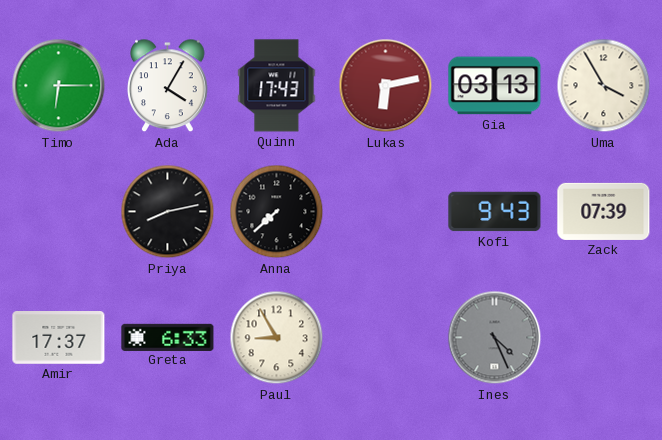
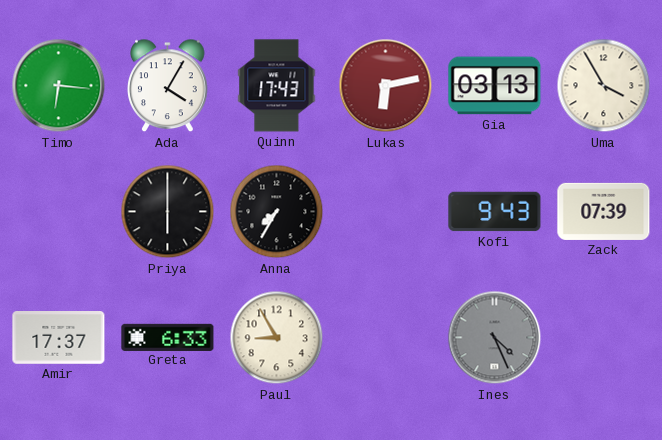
Timo: 6:15 -> 6:16 (59, 86)
Priya: 8:13 -> 6:00 (168, 212)
Anna: 7:38 -> 7:35 (277, 212)
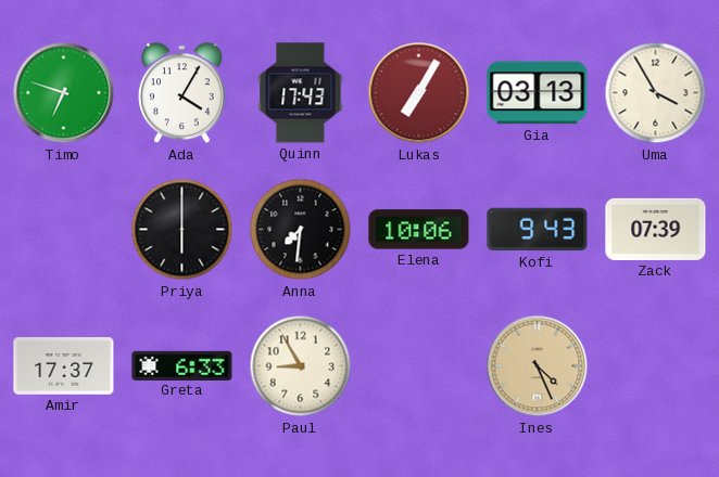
Timo: 6:16 -> 6:48 (64, 93)
Lukas: 6:13 -> 7:05 (419, 93)
Anna: 7:35 -> 7:31 (301, 230)
Elena: none -> 10:06 (419, 230)
Ines dial: grey -> champagne (538, 366)
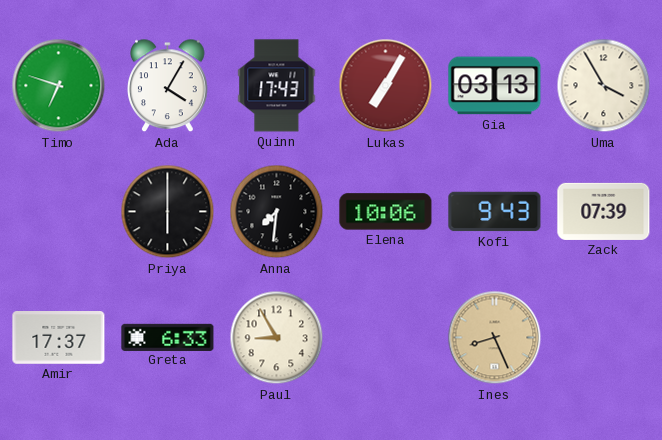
Ines: 4:26 -> 8:26 (495, 338)
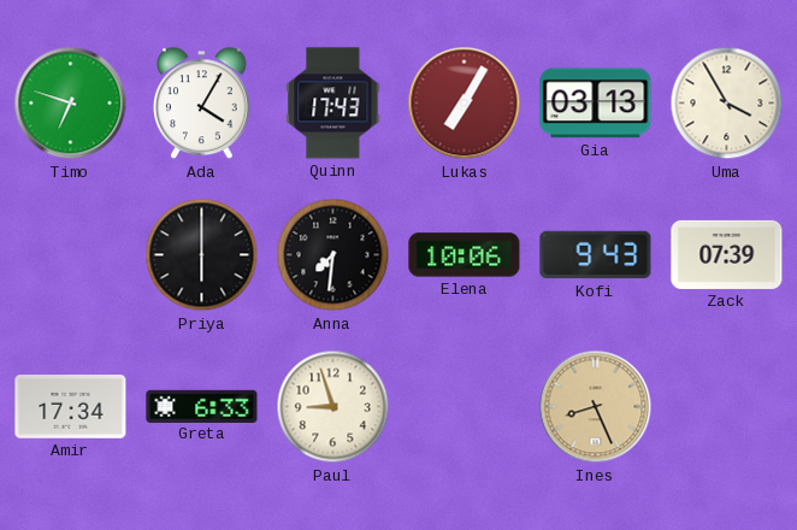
Amir: 17:37 -> 17:34 (71, 407)
Paul: 8:55 -> 8:57 (333, 407)
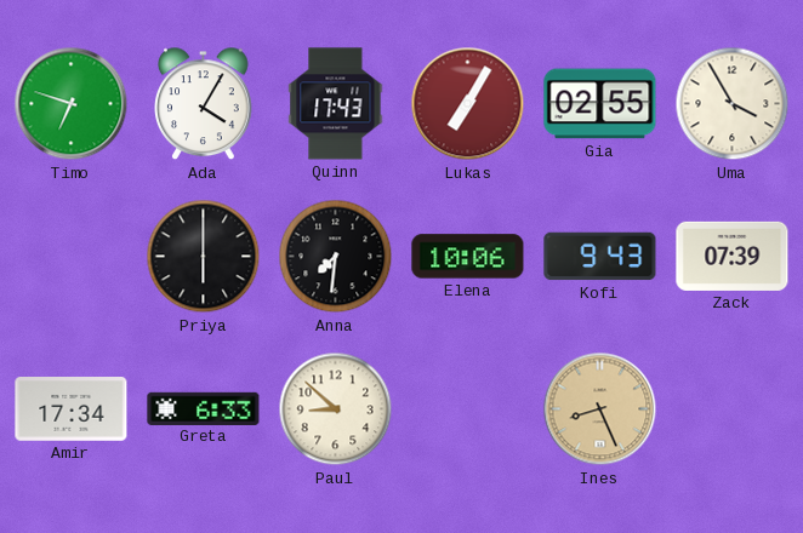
Gia: 03:13 -> 02:55 (600, 104)
Paul: 8:57 -> 8:52 (336, 409)
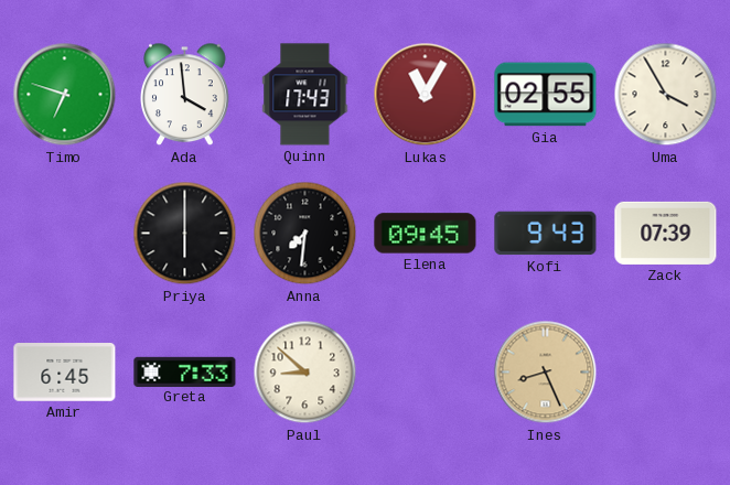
Ada: 4:05 -> 3:59 (185, 95)
Lukas: 7:05 -> 11:05 (426, 95)
Elena: 10:06 -> 09:45 (426, 234)
Amir: 17:34 -> 6:45 (65, 373)
Greta: 6:33 -> 7:33 (185, 371)
